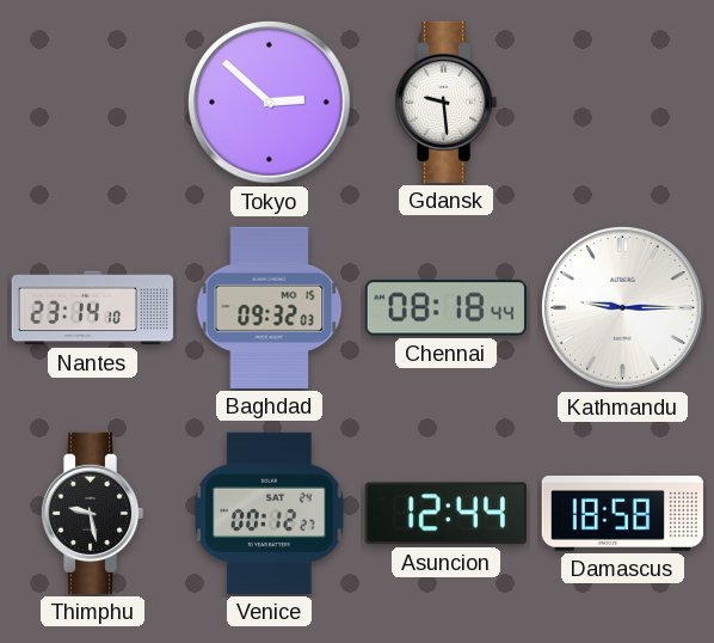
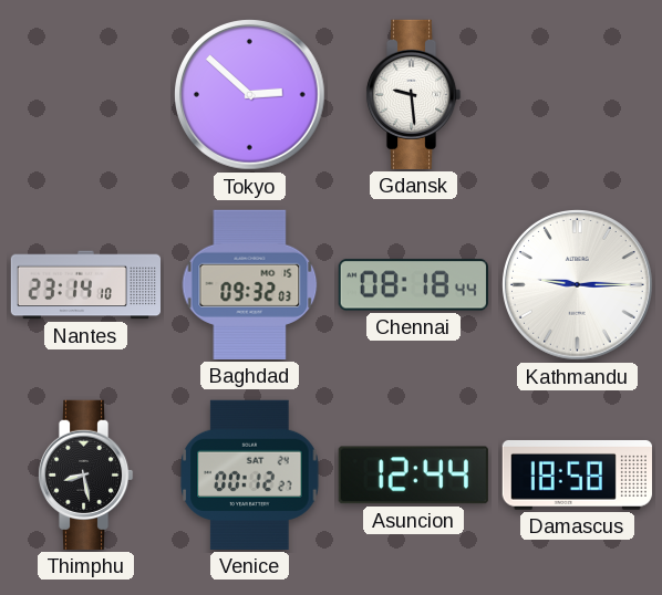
Thimphu: 9:28 -> 8:28 (85, 474)
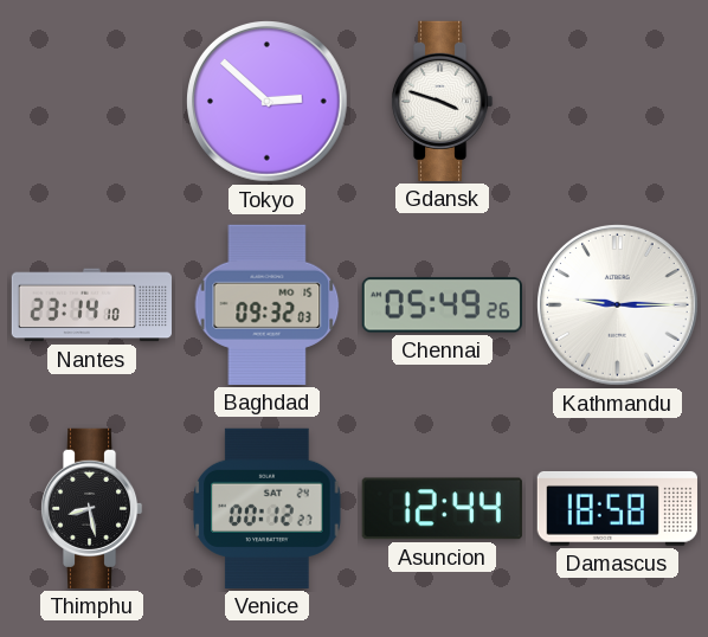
Gdansk: 9:29 -> 3:48 (442, 101)
Chennai: 08:18 -> 05:49 (442, 305)
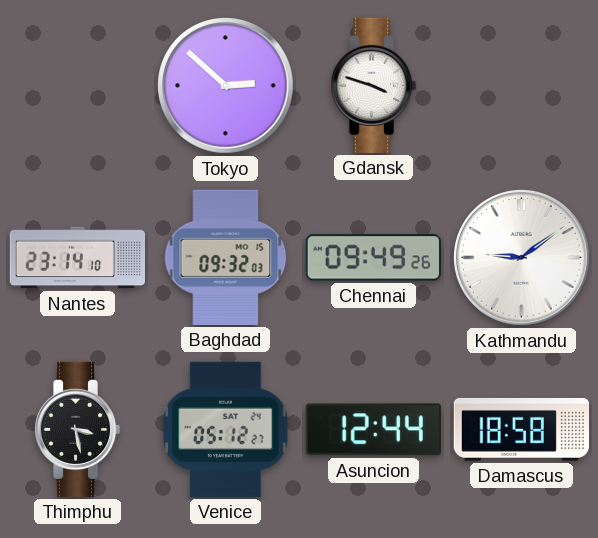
Chennai: 05:49 -> 09:49 (373, 258)
Kathmandu: 9:15 -> 9:09 (522, 258)
Thimphu: 8:28 -> 3:28 (77, 429)
Venice: 00:12 -> 05:12 (226, 429)
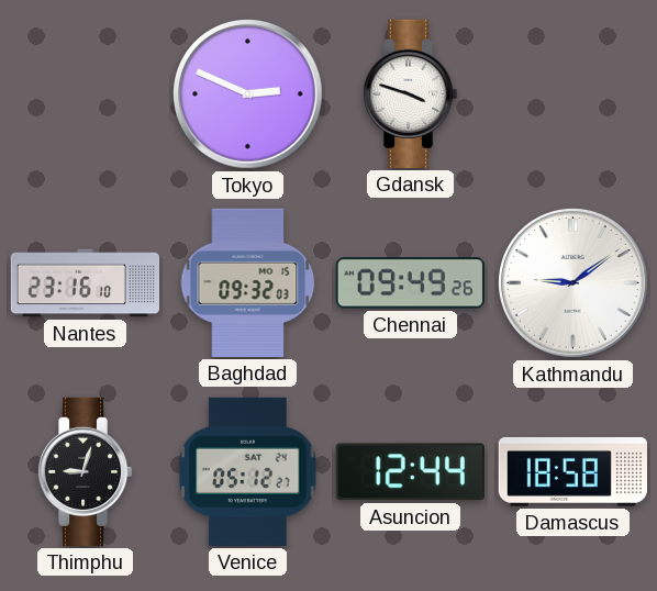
Tokyo: 2:52 -> 2:49 (248, 94)
Nantes: 23:14 -> 23:16 (85, 283)
Thimphu: 3:28 -> 9:03 (85, 471)
